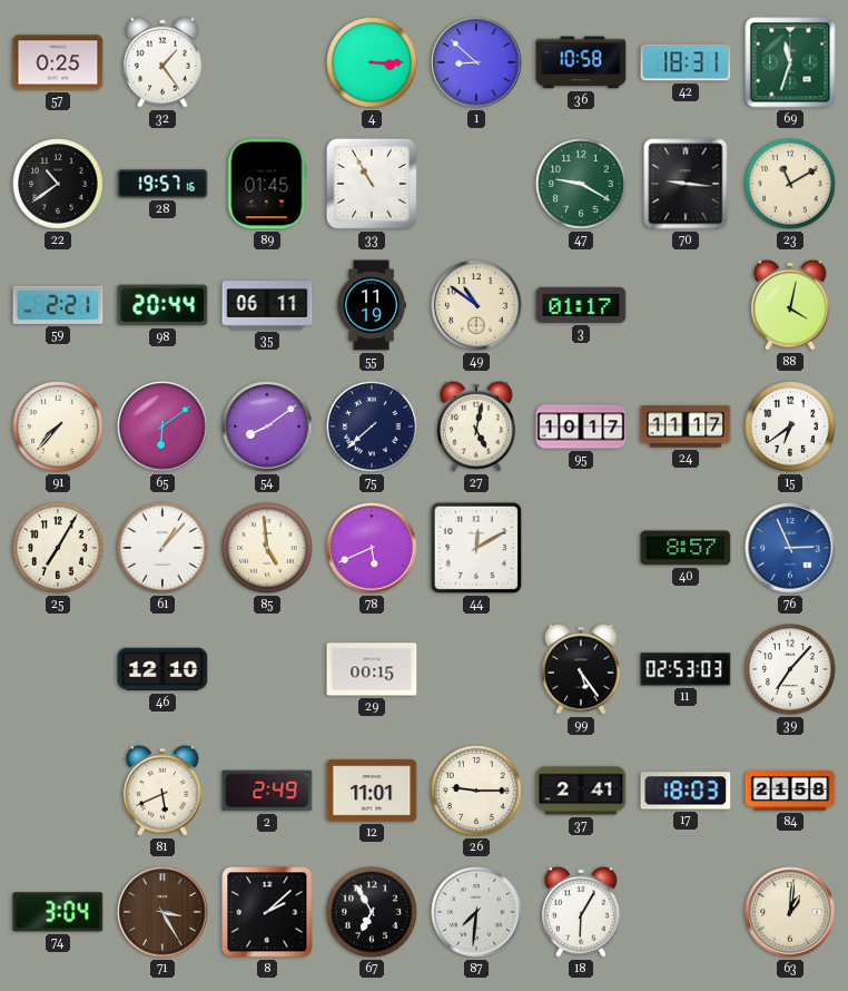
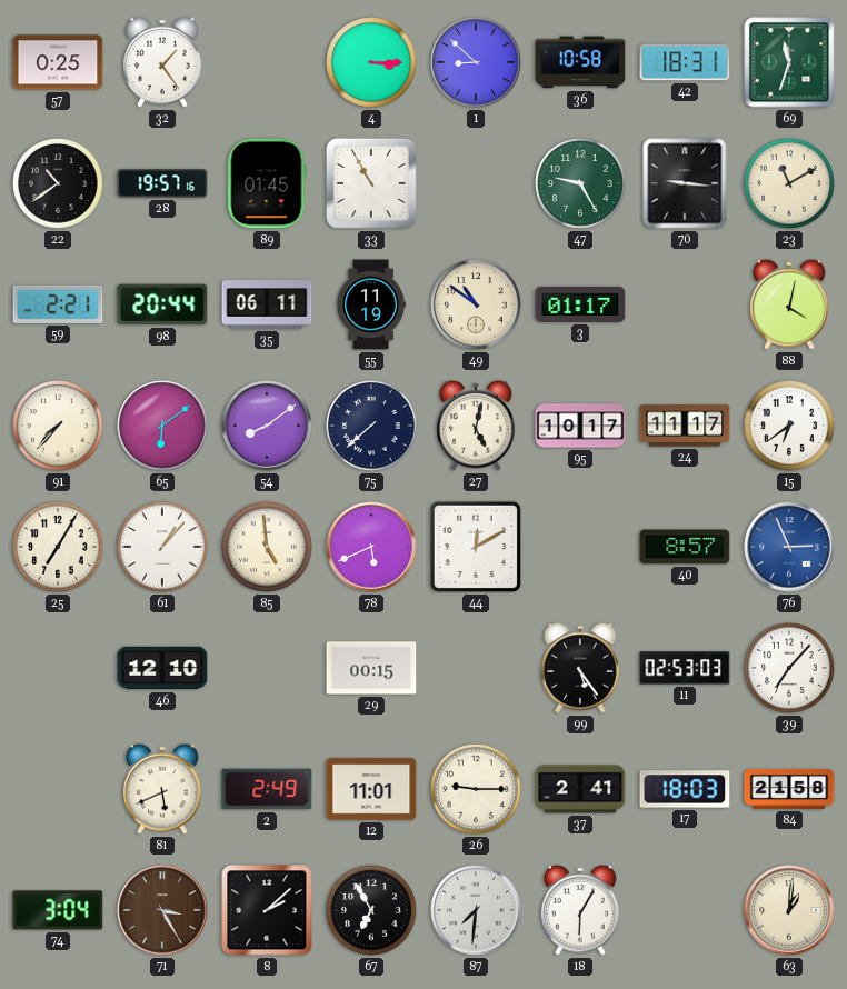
47: 9:20 -> 9:25 (580, 183)
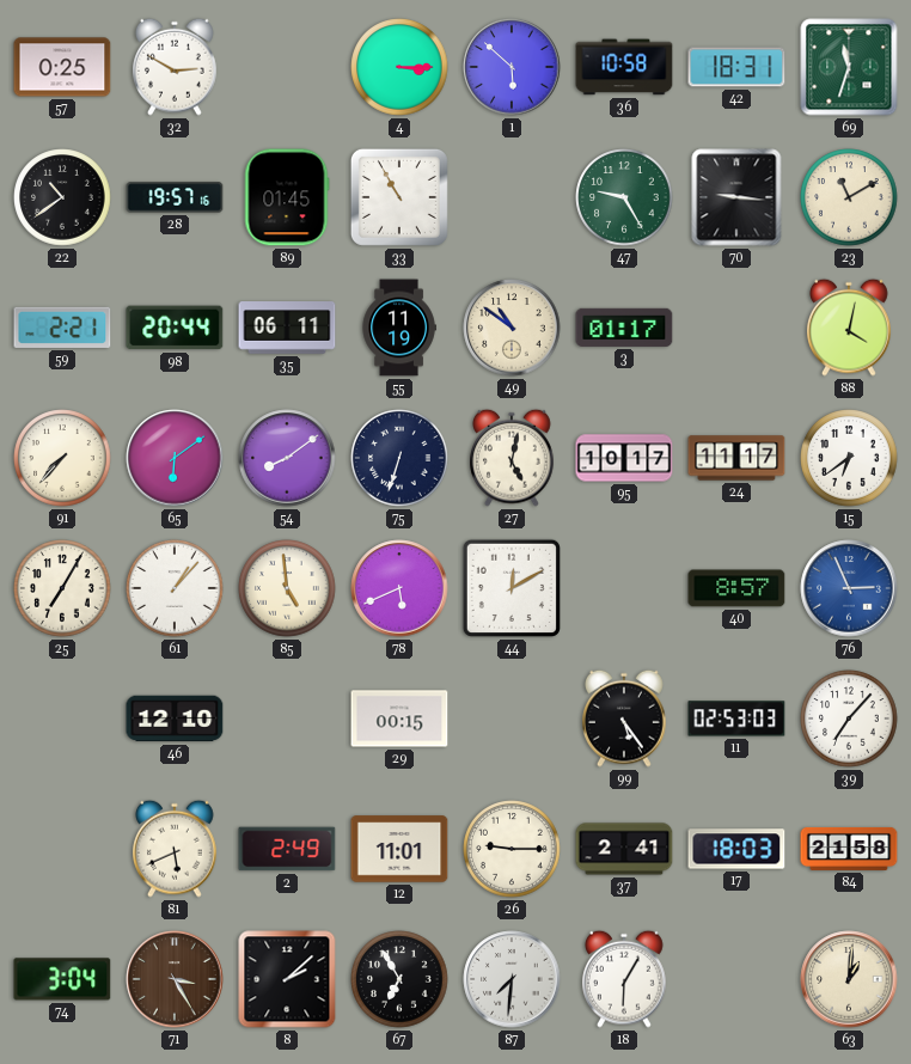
32: 1:24 -> 2:50 (176, 67)
1: 8:52 -> 5:52 (512, 67)
75: 7:38 -> 6:33 (399, 458)
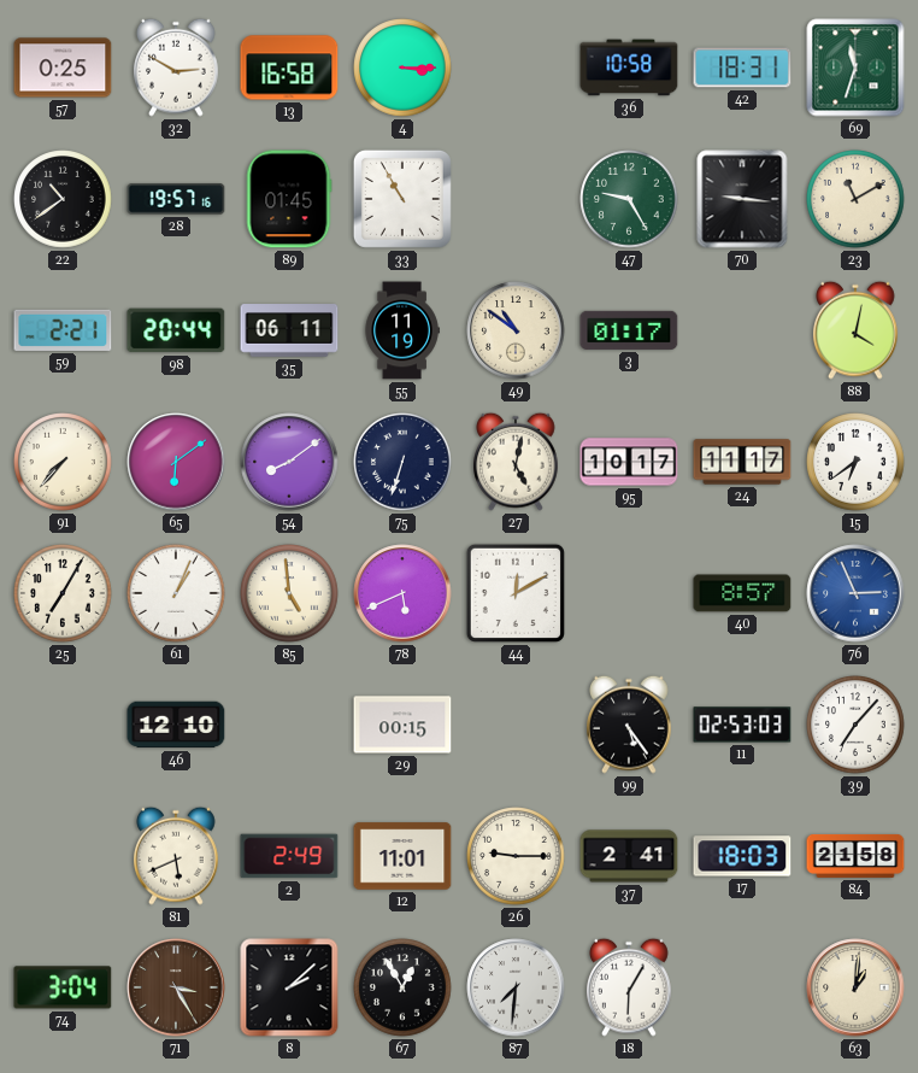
13: none -> 16:58 (289, 68)
1: 5:52 -> none (512, 67)
61: 1:07 -> 1:04 (176, 593)
67: 6:55 -> 12:55 (402, 987)
